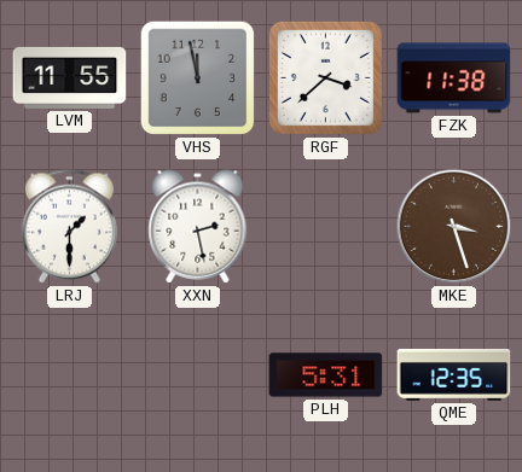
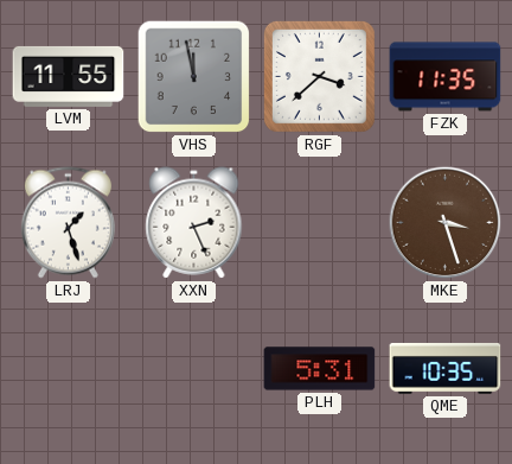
FZK: 11:38 -> 11:35 (446, 77)
LRJ: 1:30 -> 1:27 (68, 223)
XXN: 2:28 -> 2:26 (194, 223)
QME: 12:35 -> 10:35 (446, 369)
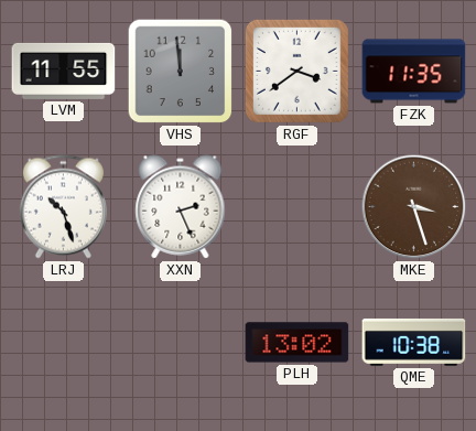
VHS: 11:58 -> 11:59 (181, 72)
RGF: 3:38 -> 3:39 (296, 71)
LRJ: 1:27 -> 10:27 (63, 207)
PLH: 5:31 -> 13:02 (297, 343)
QME: 10:35 -> 10:38 (414, 343)
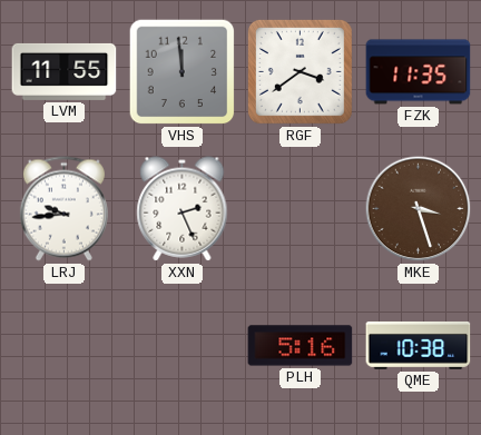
LRJ: 10:27 -> 9:44 (63, 209)
PLH: 13:02 -> 5:16 (301, 346)
